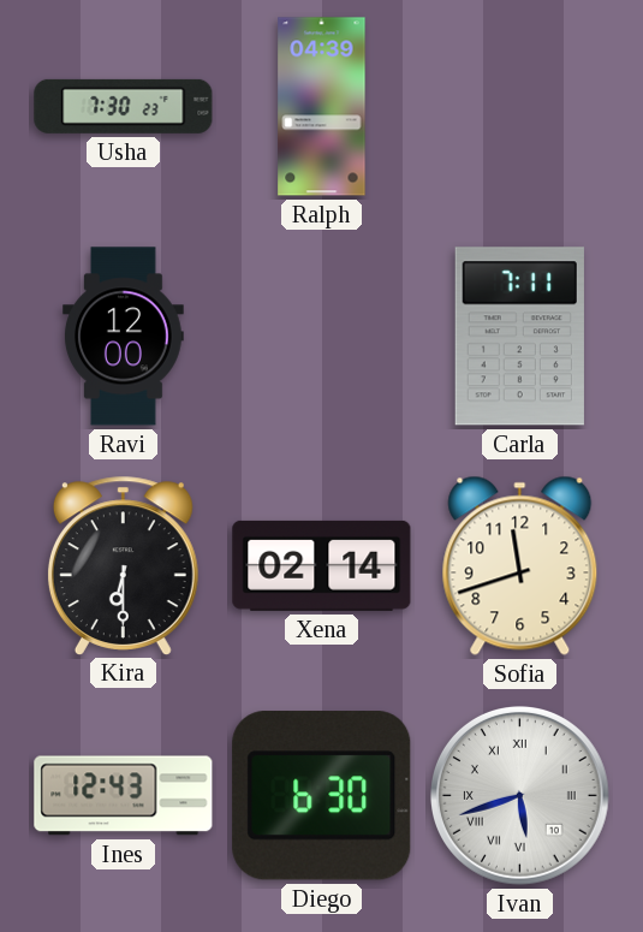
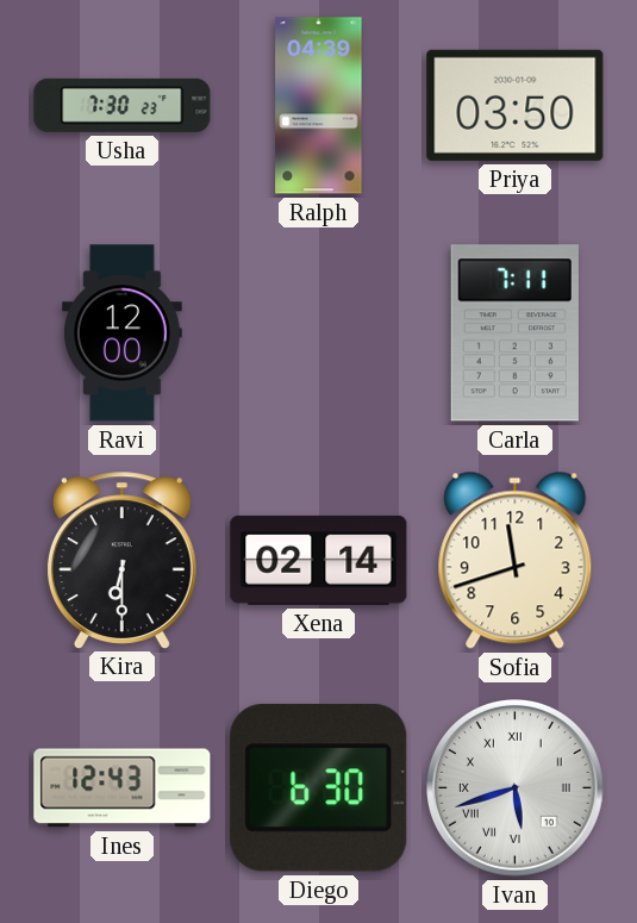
Priya: none -> 03:50 (516, 105)
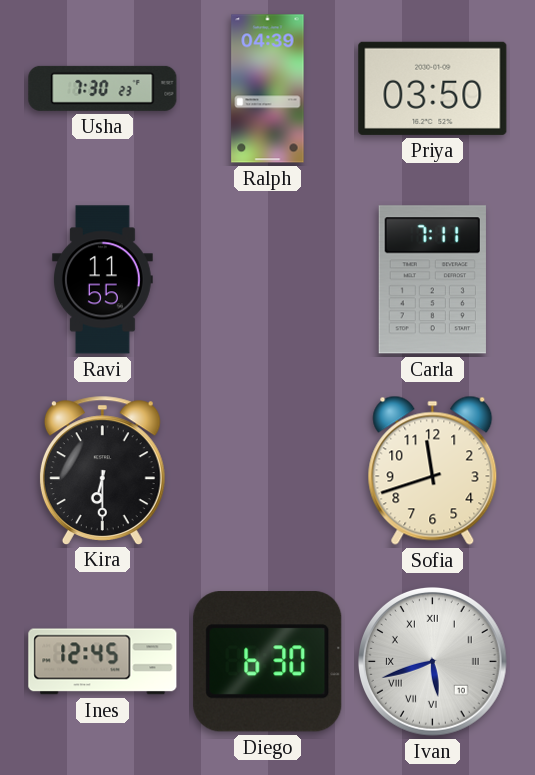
Ravi: 12:00 -> 11:55 (102, 280)
Xena: 02:14 -> none (319, 560)
Ines: 12:43 -> 12:45 (103, 662)
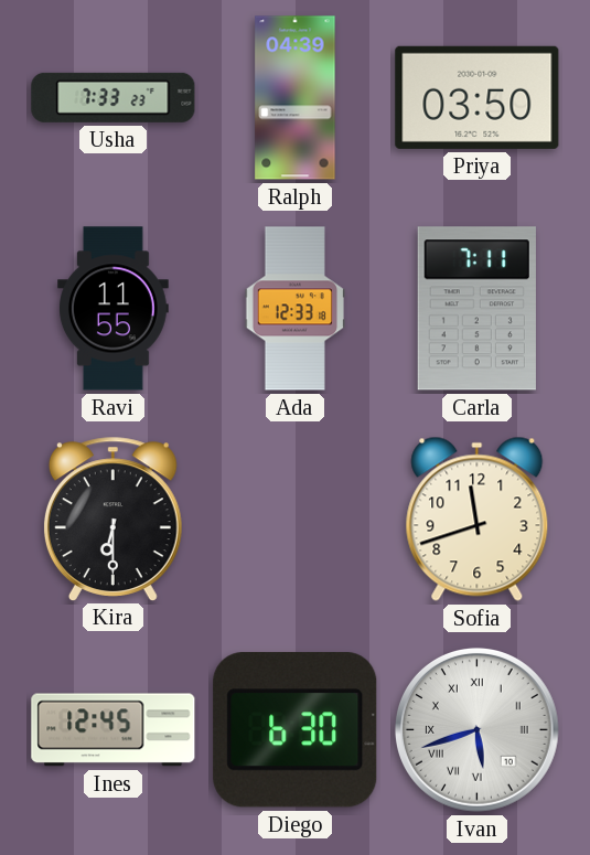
Usha: 7:30 -> 7:33 (114, 97)
Ada: none -> 12:33 (296, 309)
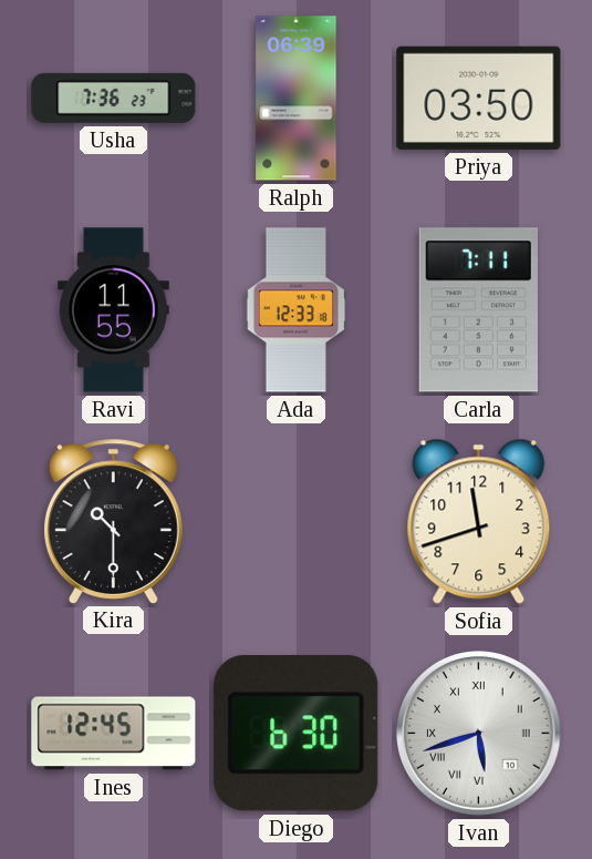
Usha: 7:33 -> 7:36 (114, 98)
Ralph: 04:39 -> 06:39 (297, 99)
Kira: 6:30 -> 10:30 (113, 521)
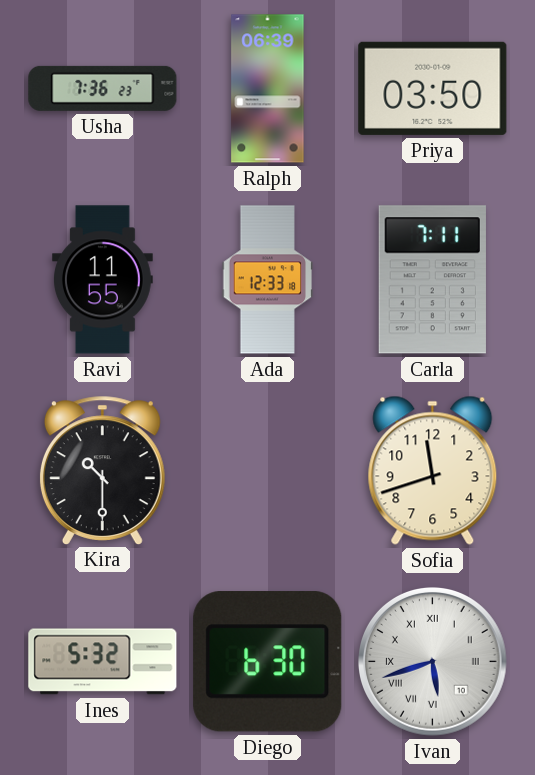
Ines: 12:45 -> 5:32 (103, 662)
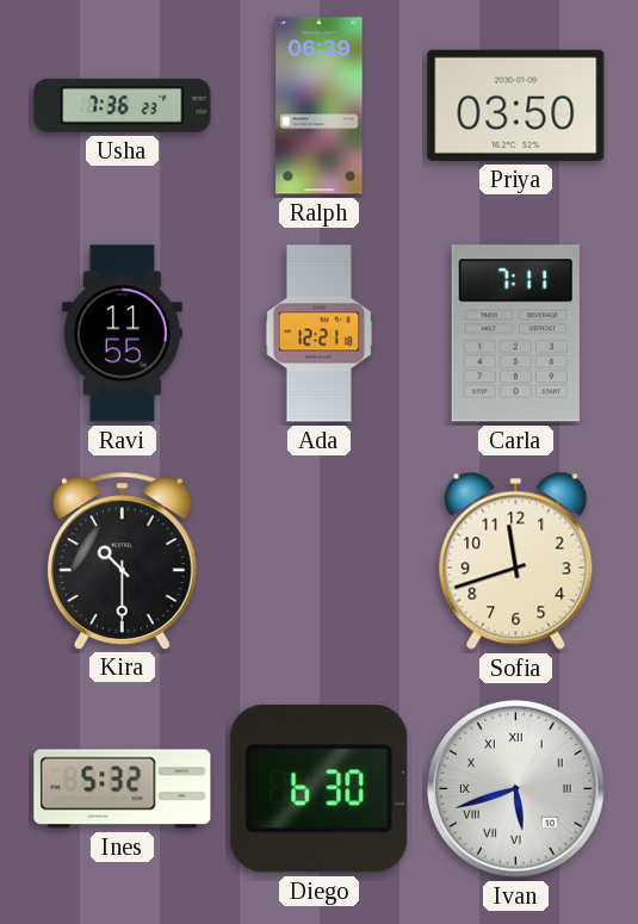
Ada: 12:33 -> 12:21 (320, 334)
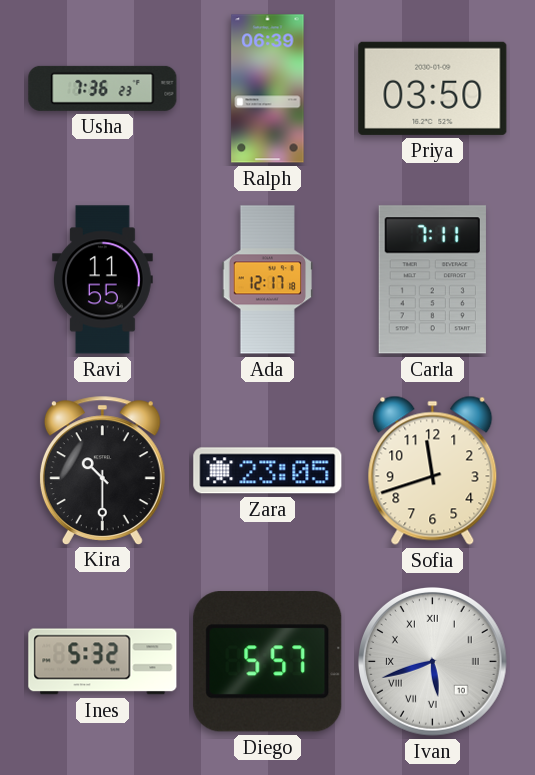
Ada: 12:21 -> 12:17 (268, 280)
Zara: none -> 23:05 (268, 471)
Diego: 6:30 -> 5:57 (268, 662)
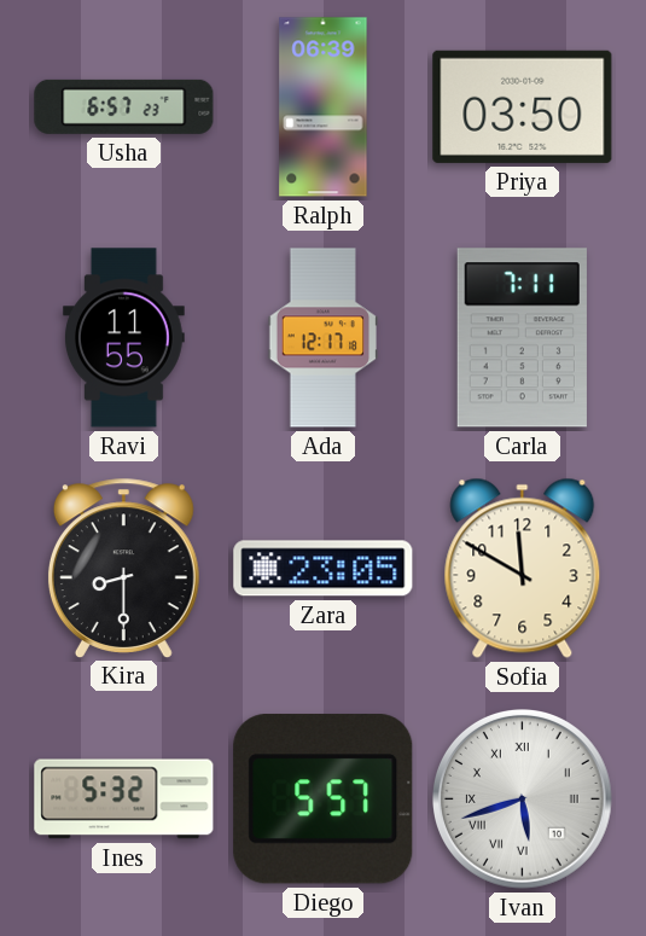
Usha: 7:36 -> 6:57 (124, 106)
Kira: 10:30 -> 8:30 (123, 568)
Sofia: 11:42 -> 11:50 (523, 568)
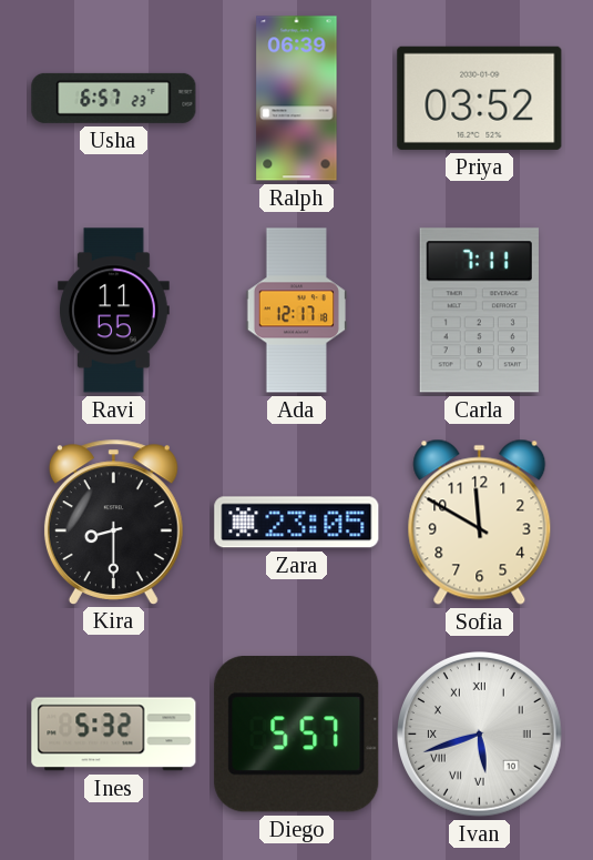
Priya: 03:50 -> 03:52 (480, 98)
